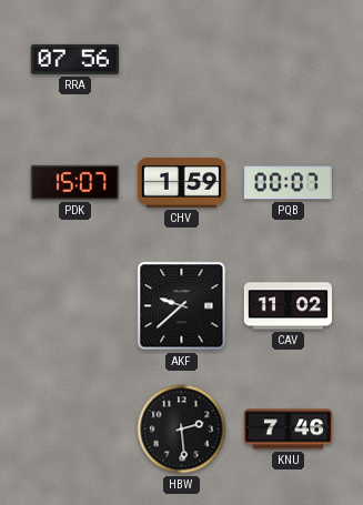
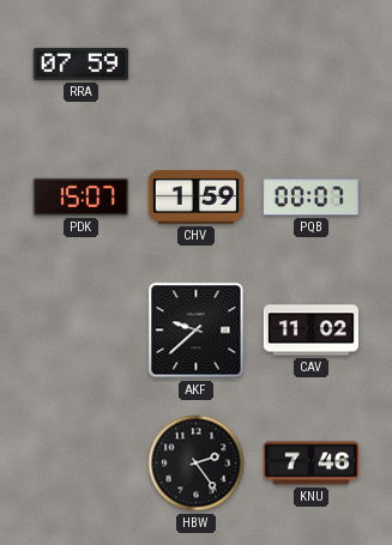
RRA: 07:56 -> 07:59 (80, 63)
HBW: 2:29 -> 2:24 (197, 464)
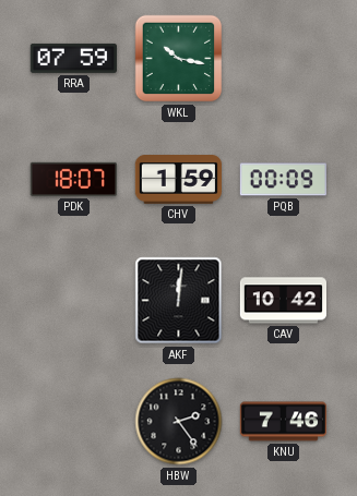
WKL: none -> 10:17 (179, 59)
PDK: 15:07 -> 18:07 (73, 179)
PQB: 00:07 -> 00:09 (283, 180)
AKF: 9:38 -> 12:01 (179, 301)
CAV: 11:02 -> 10:42 (283, 301)
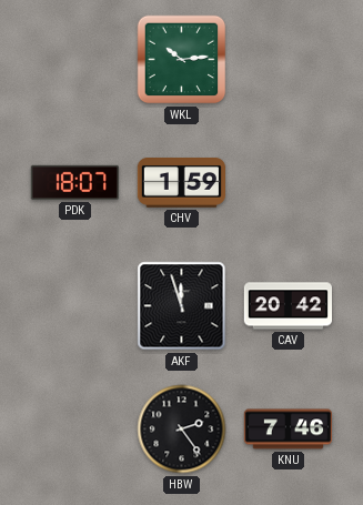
RRA: 07:59 -> none (73, 58)
WKL: 10:17 -> 10:14 (182, 60)
PQB: 00:09 -> none (283, 180)
AKF: 12:01 -> 11:57 (182, 306)
CAV: 10:42 -> 20:42 (288, 306)
